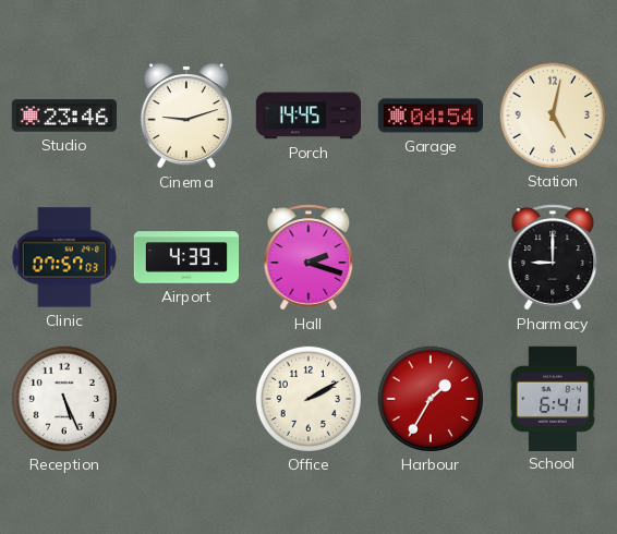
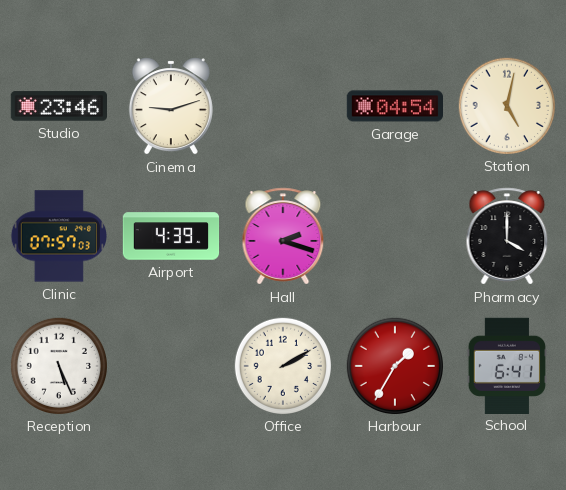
Porch: 14:45 -> none (308, 116)
Pharmacy: 9:00 -> 4:00 (507, 236)
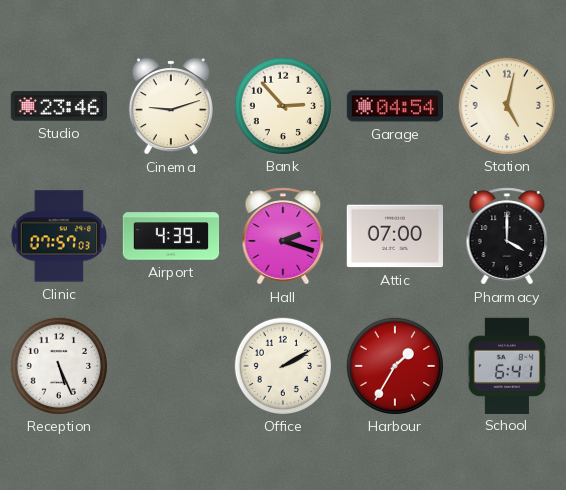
Bank: none -> 2:53 (282, 105)
Attic: none -> 07:00 (394, 236)
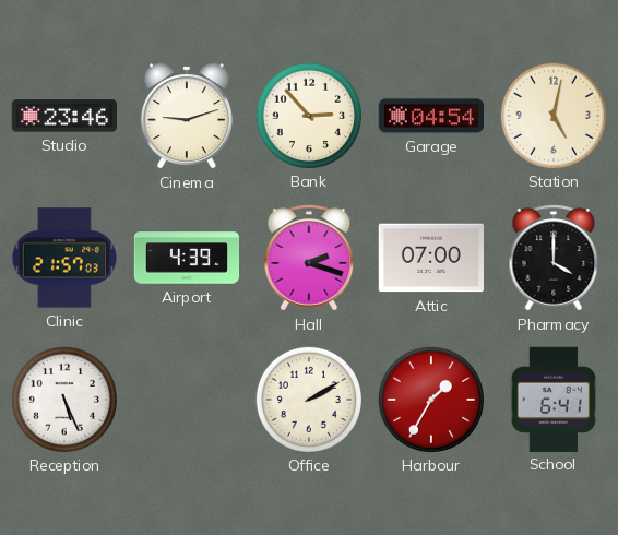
Clinic: 07:57 -> 21:57 (63, 258)
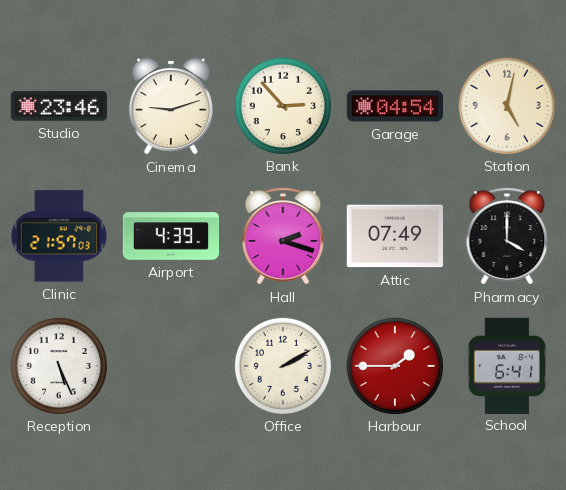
Attic: 07:00 -> 07:49 (394, 236)
Harbour: 1:35 -> 1:45 (394, 365)
